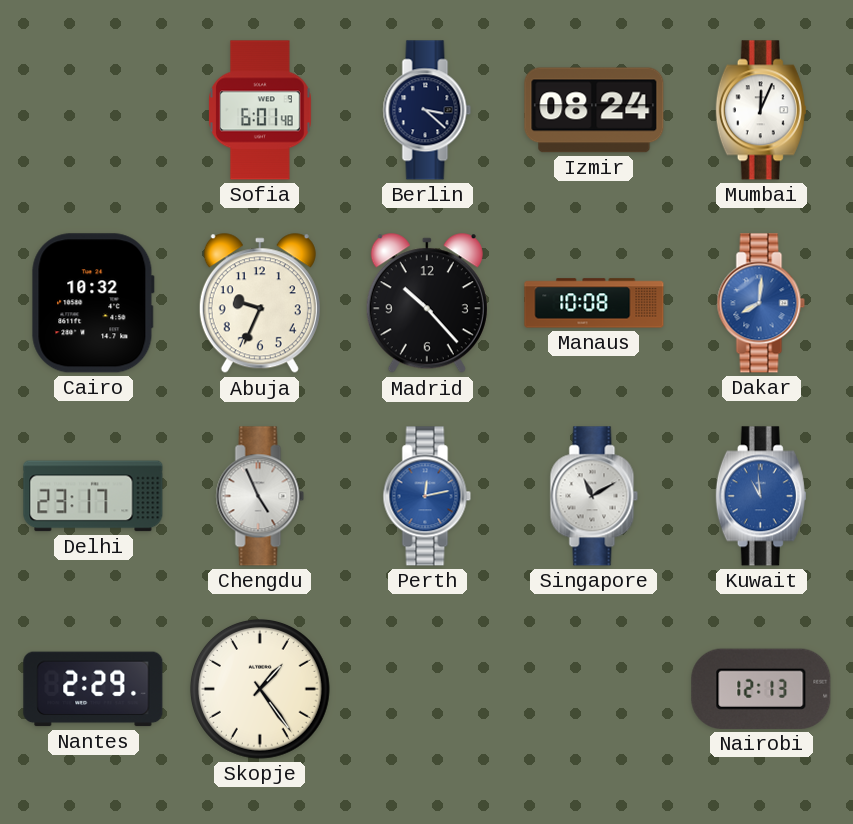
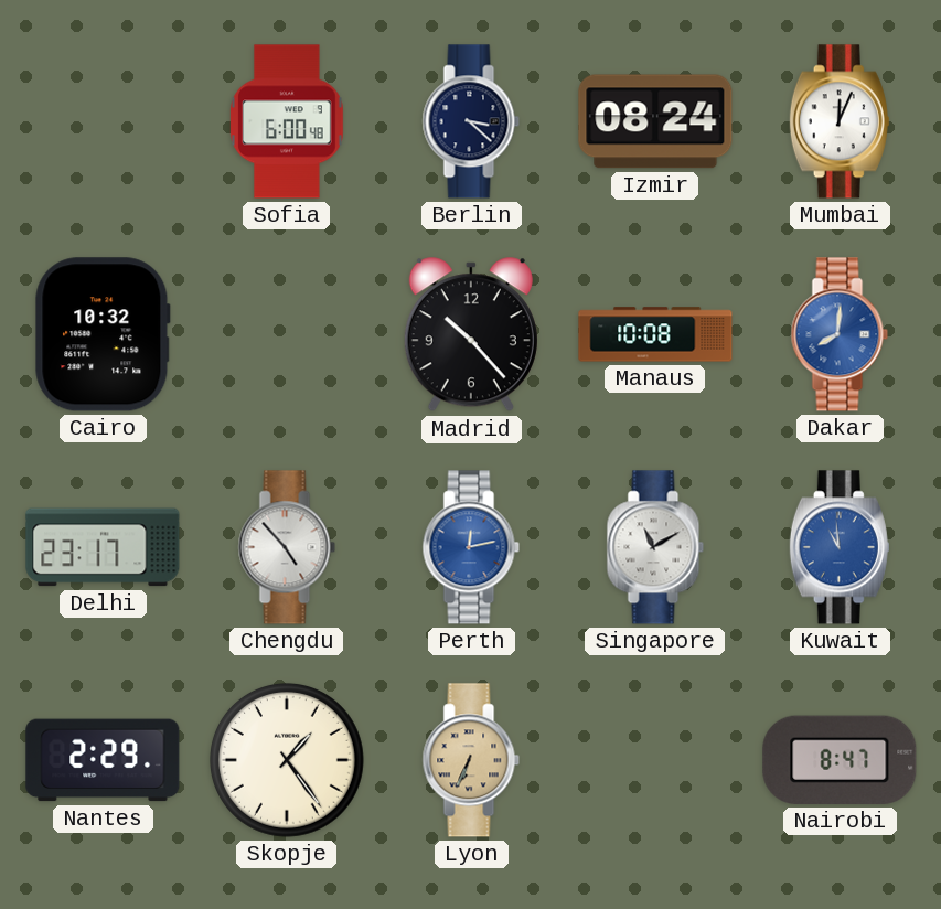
Sofia: 6:01 -> 6:00 (288, 121)
Abuja: 9:34 -> none (260, 304)
Chengdu: 4:56 -> 4:53 (287, 547)
Lyon: none -> 6:34 (471, 760)
Nairobi: 12:13 -> 8:47 (840, 760)
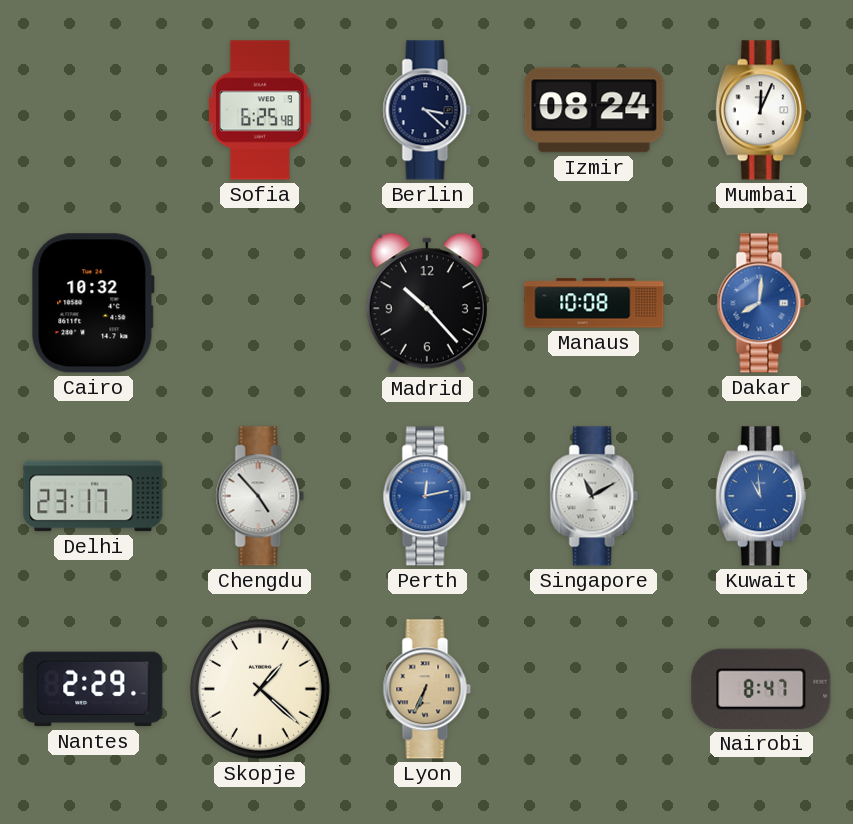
Sofia: 6:00 -> 6:25 (261, 110)
Skopje: 1:24 -> 1:22 (260, 689)
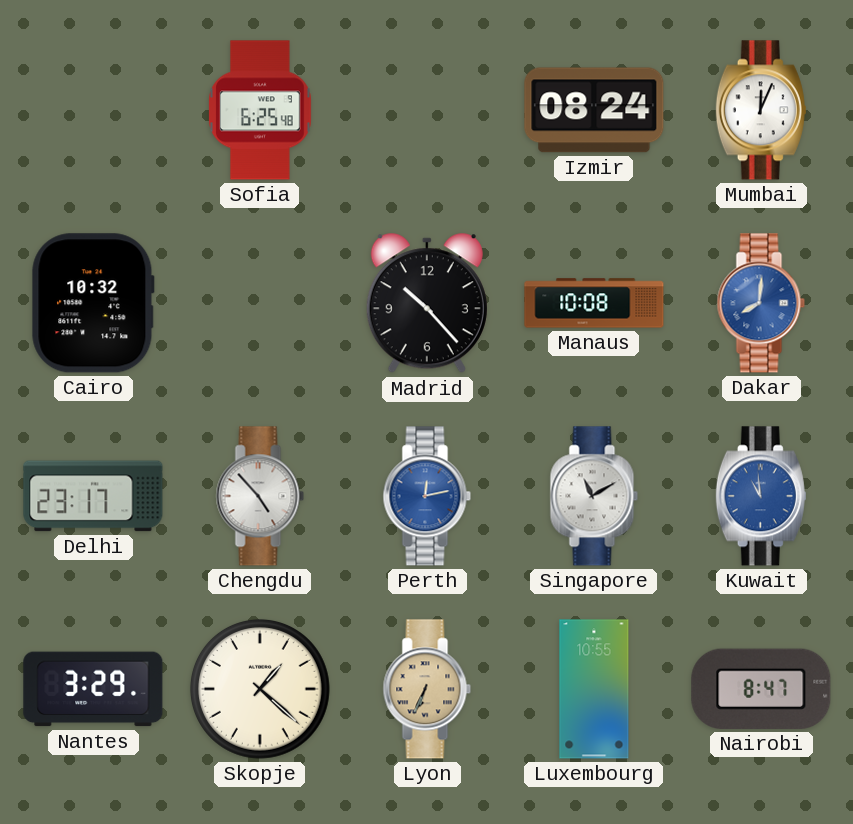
Berlin: 3:22 -> none (427, 110)
Nantes: 2:29 -> 3:29 (93, 689)
Luxembourg: none -> 10:55 (594, 689)
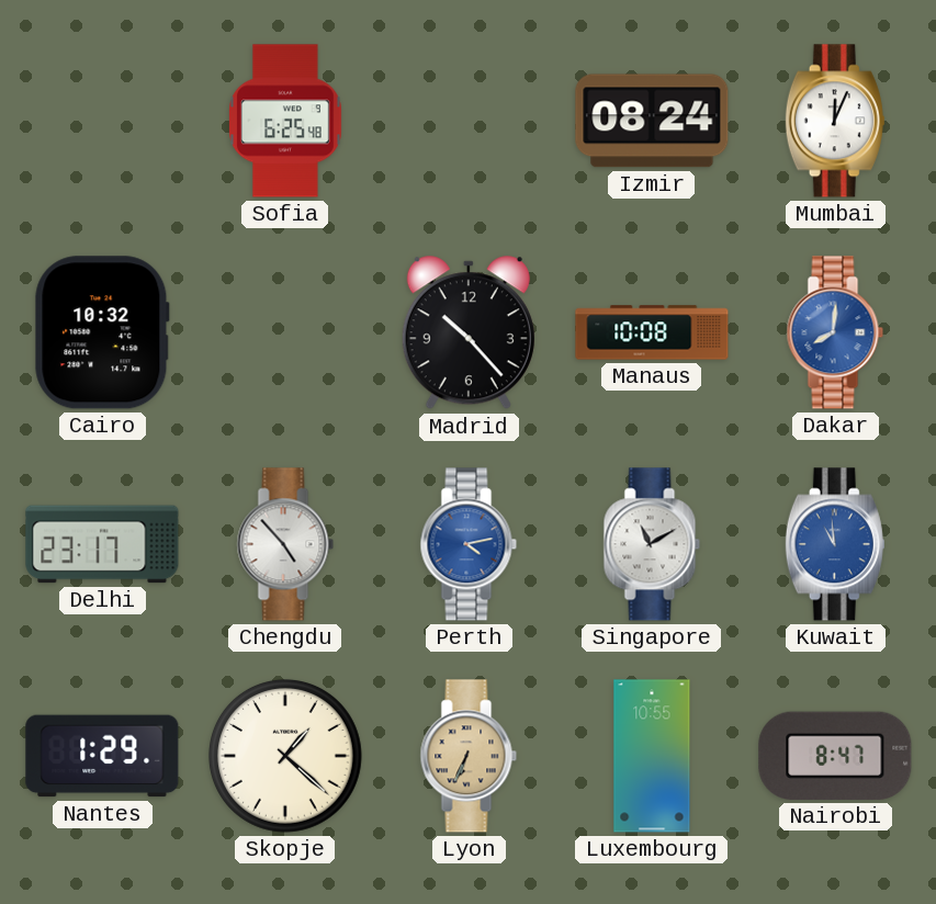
Perth: 12:13 -> 4:13 (469, 544)
Nantes: 3:29 -> 1:29 (102, 756)
